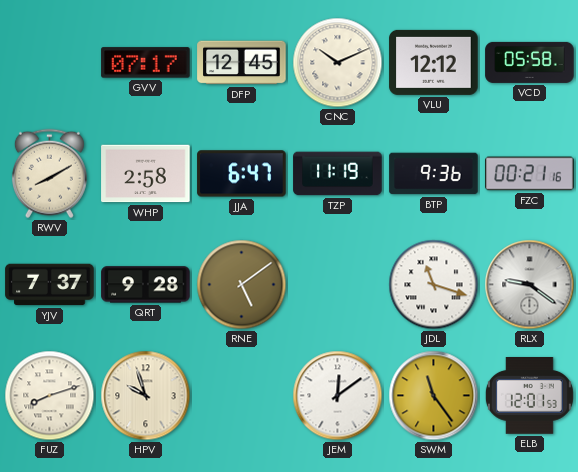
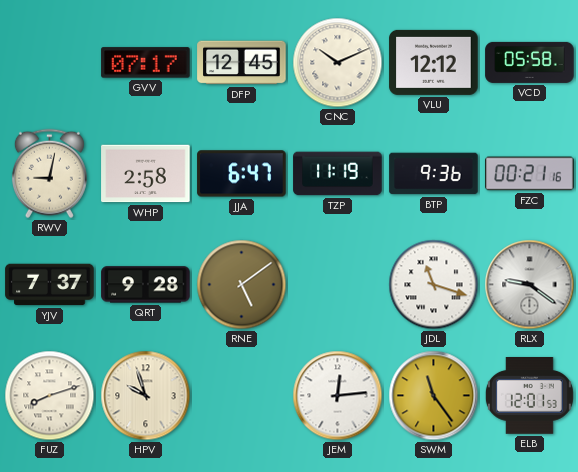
RWV: 8:10 -> 9:02 (49, 174)
JEM: 12:09 -> 12:14 (338, 396)
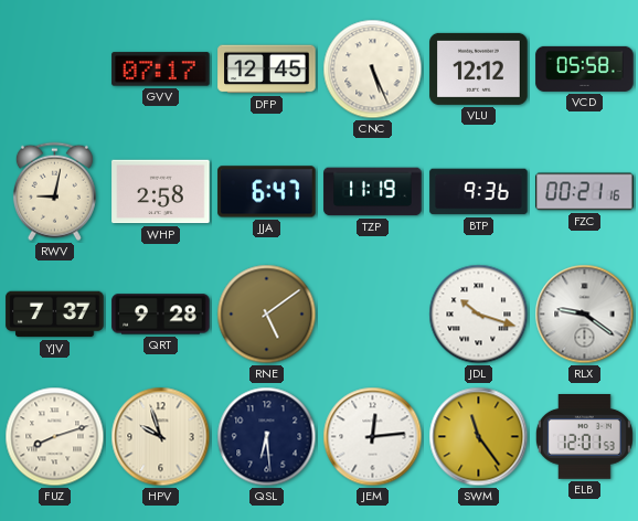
CNC: 10:11 -> 5:26 (373, 70)
JDL: 11:18 -> 10:18 (479, 315)
QSL: none -> 6:29 (267, 437)
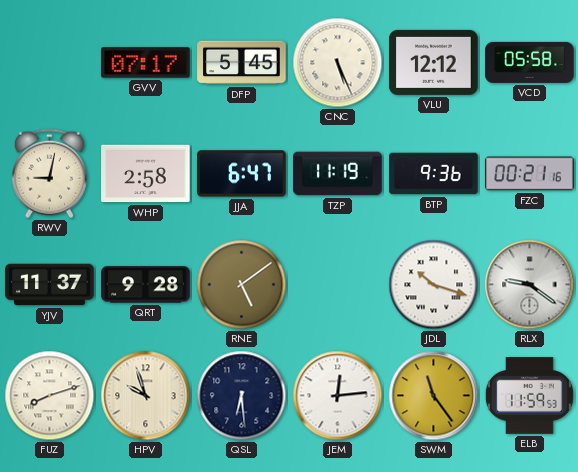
DFP: 12:45 -> 5:45 (242, 63)
YJV: 7:37 -> 11:37 (50, 285)
ELB: 12:01 -> 11:59 (529, 396)
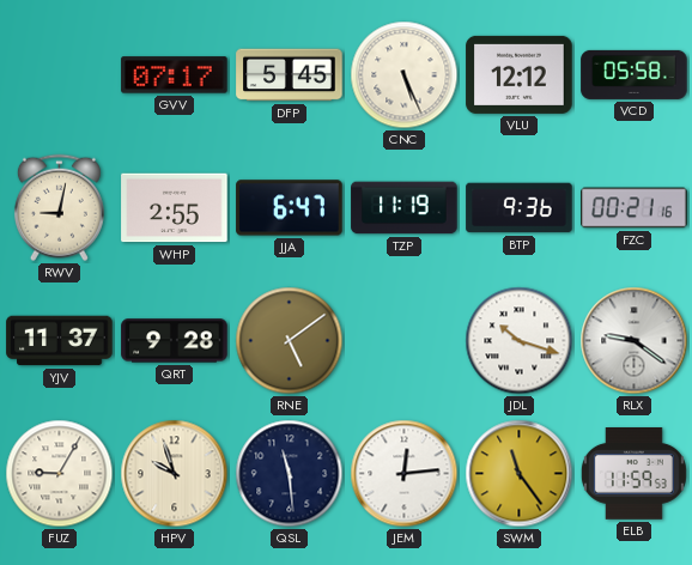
WHP: 2:58 -> 2:55 (175, 208)
FUZ: 8:12 -> 9:05 (60, 474)
QSL: 6:29 -> 11:29 (290, 474)
